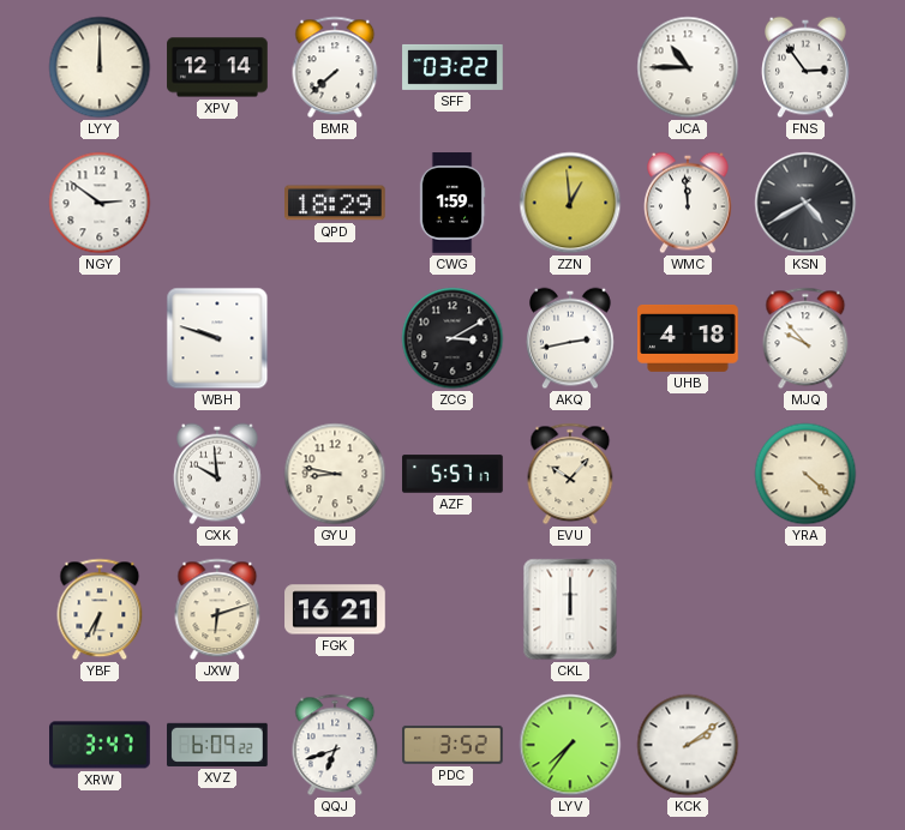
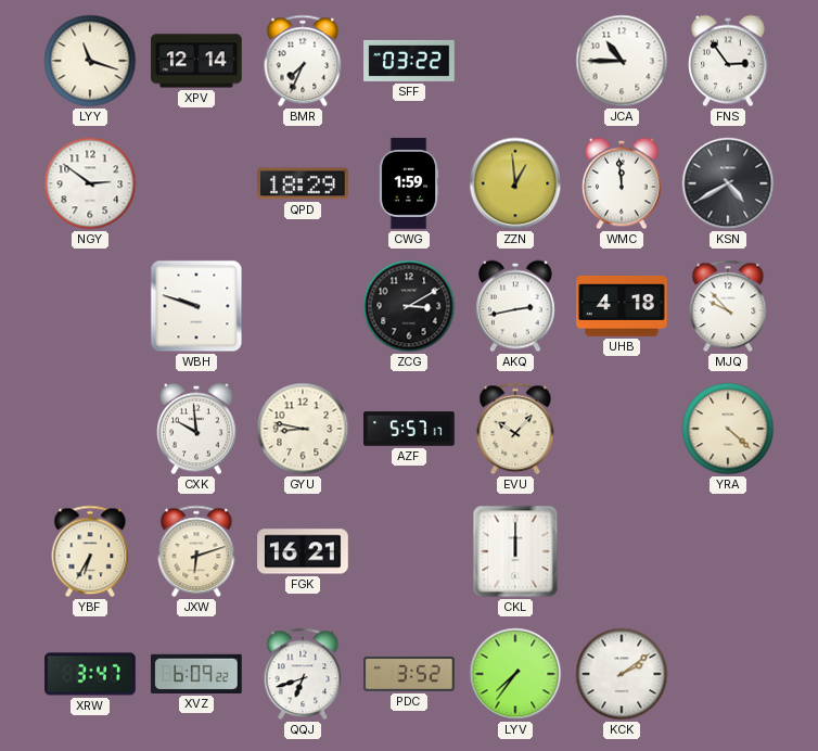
LYY: 12:00 -> 11:18 (90, 61)
BMR: 7:38 -> 7:34 (303, 61)
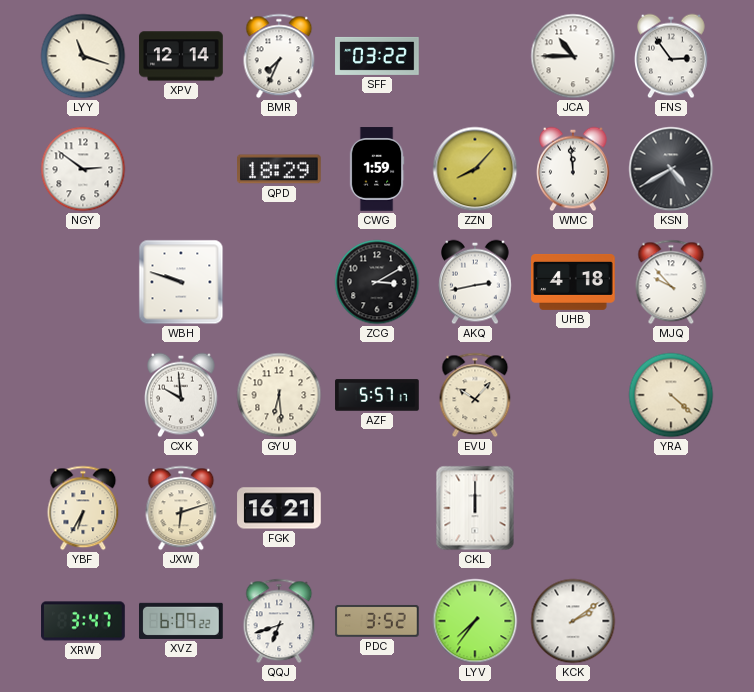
ZZN: 12:59 -> 8:07 (475, 169)
GYU: 8:47 -> 6:29 (279, 395)
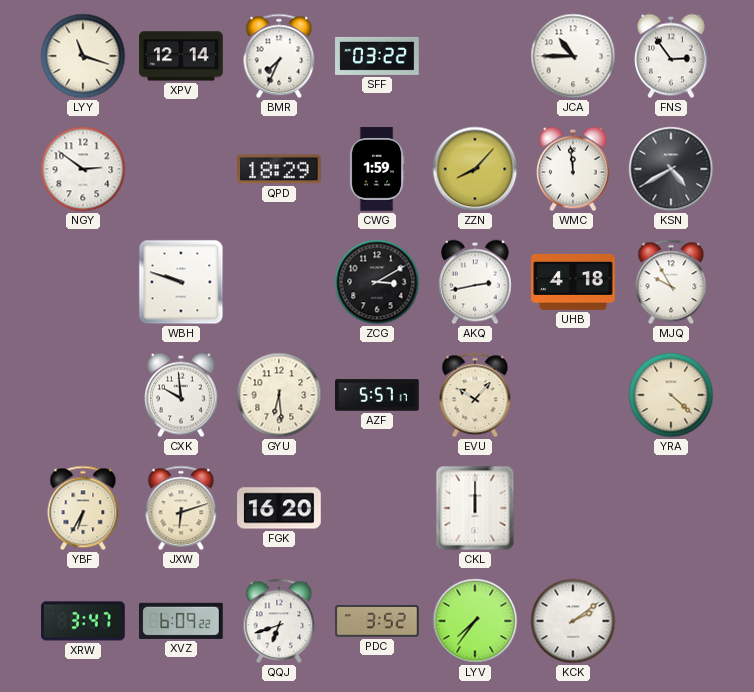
MJQ: 9:53 -> 9:55 (671, 282)
FGK: 16:21 -> 16:20 (279, 508)
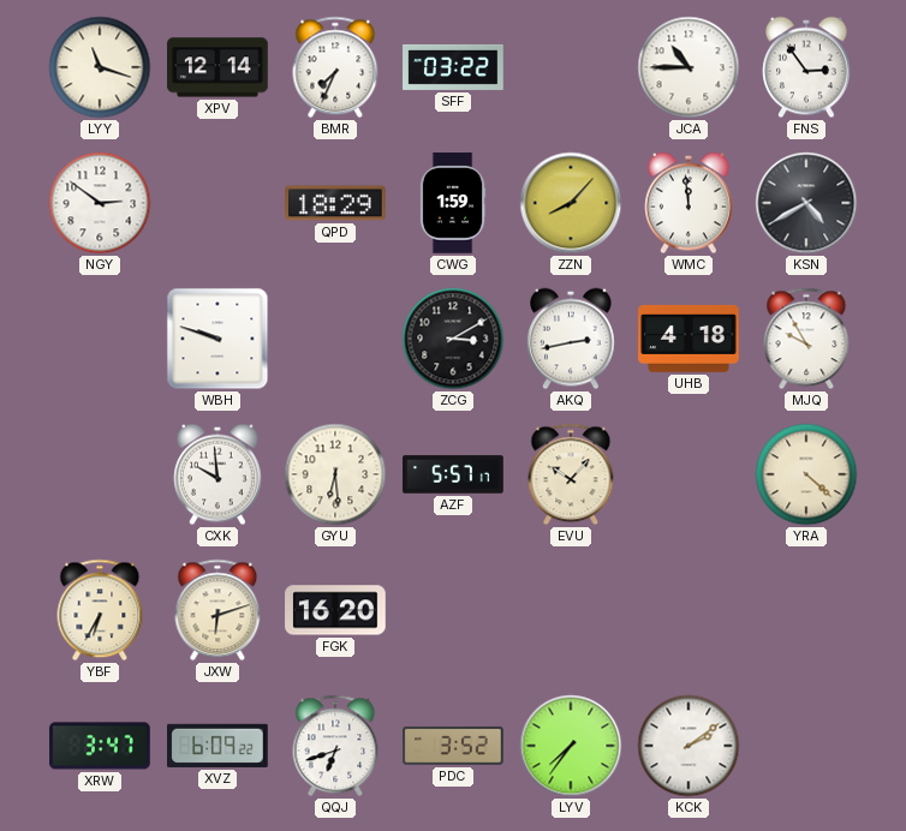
CKL: 12:00 -> none (475, 508)
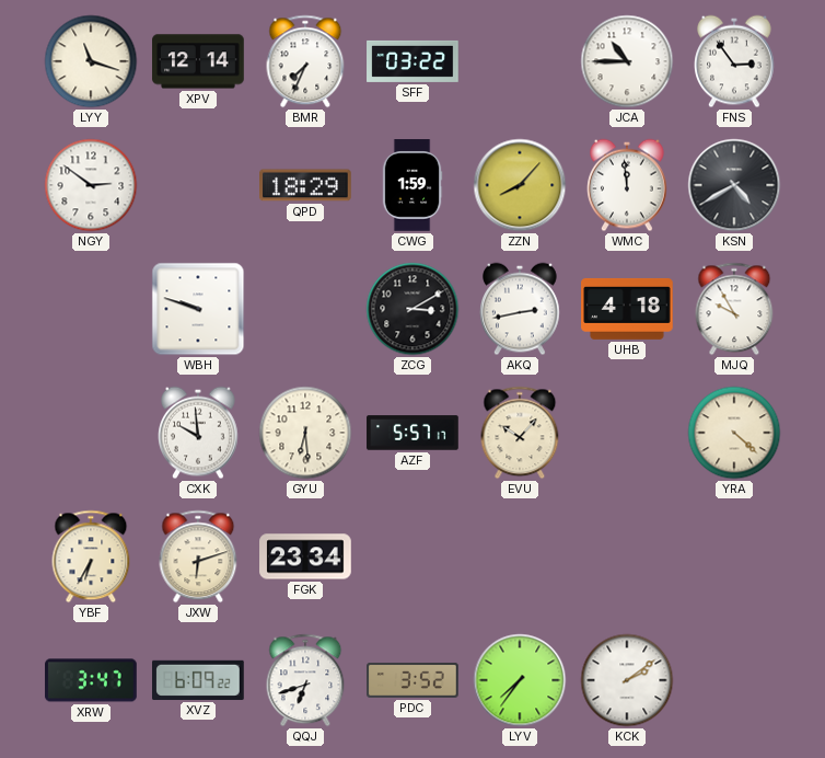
FGK: 16:20 -> 23:34 (305, 556)
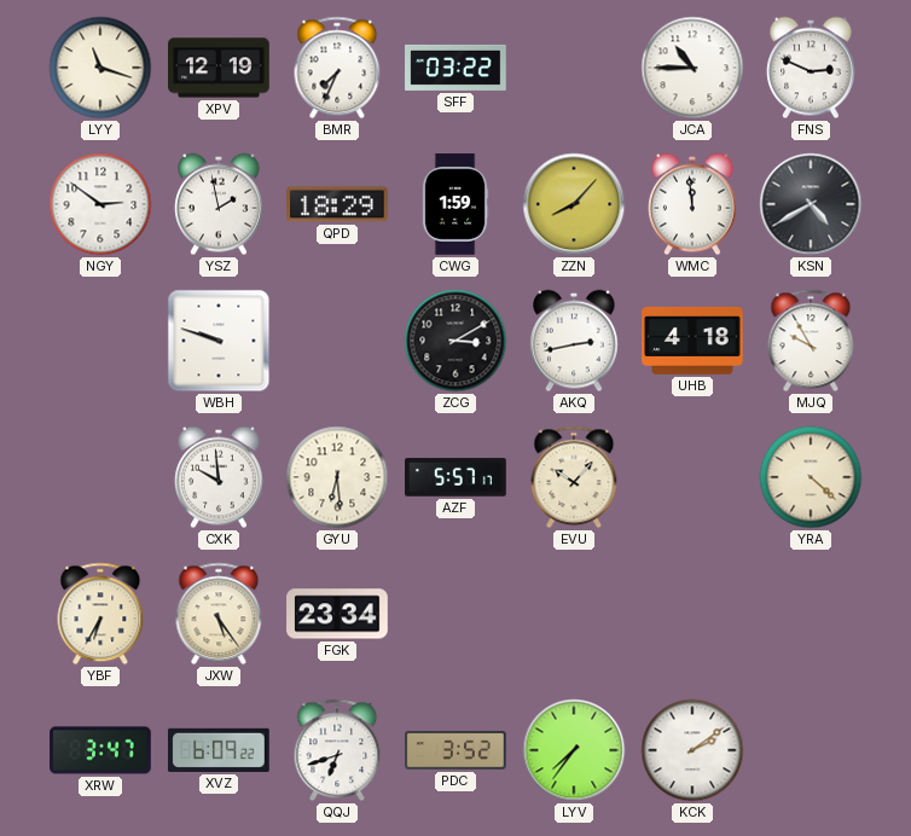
XPV: 12:14 -> 12:19 (219, 68)
FNS: 2:54 -> 2:49 (812, 68)
YSZ: none -> 1:58 (220, 204)
JXW: 6:12 -> 5:24 (219, 614)
